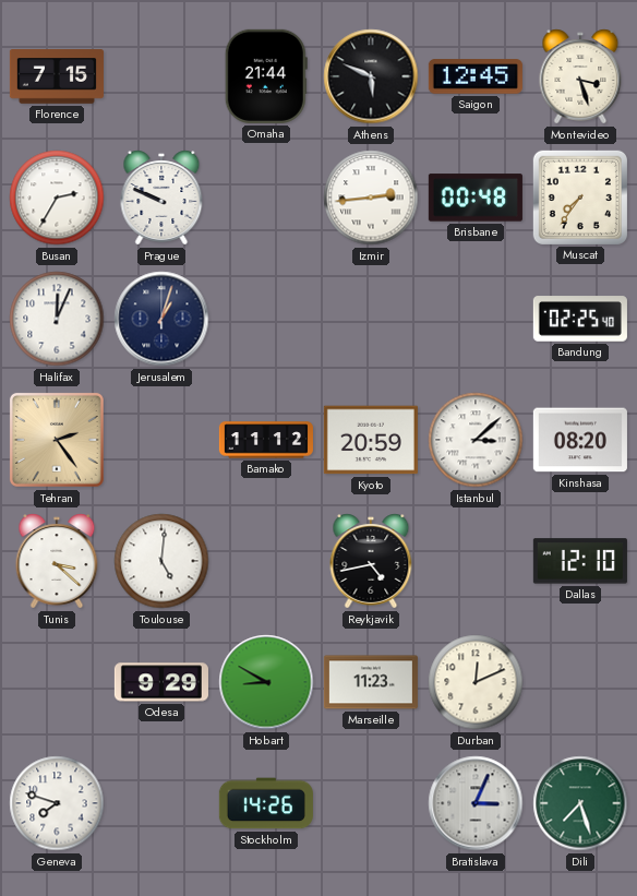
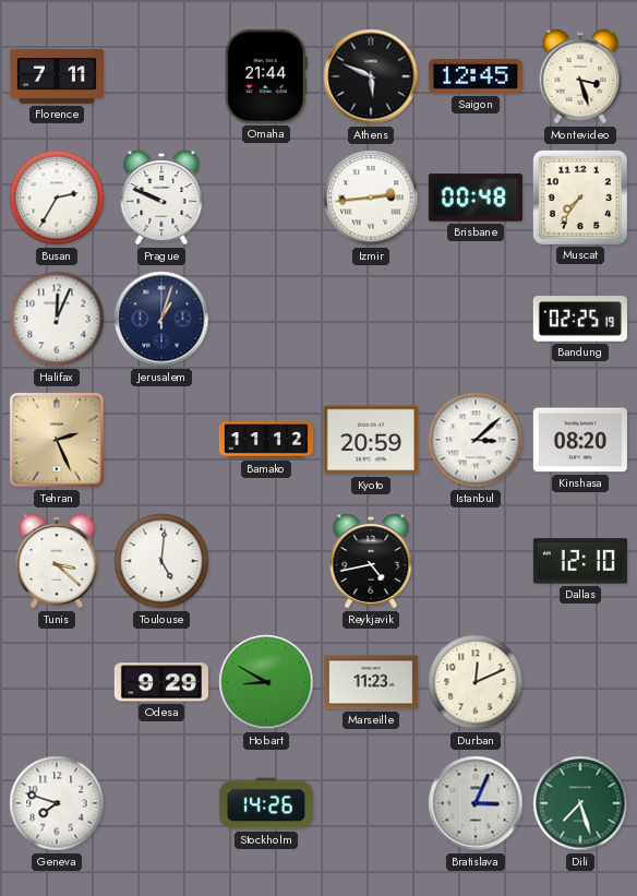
Florence: 7:15 -> 7:11 (57, 76)
Bandung: 02:25:40 -> 02:25:19 (580, 319)
Tehran: 2:24 -> 2:26 (57, 440)
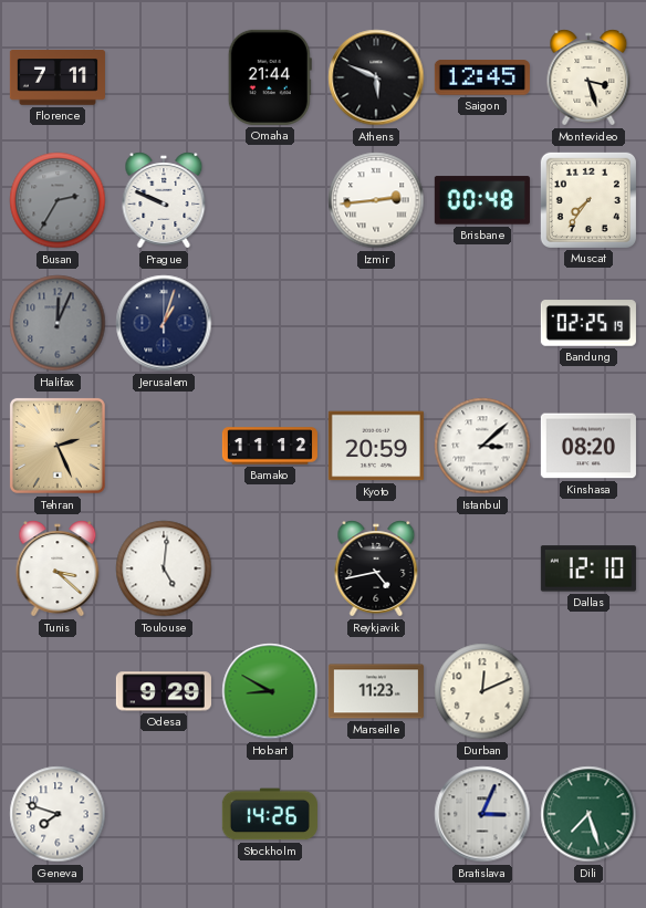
Busan dial: white -> grey (58, 200)
Halifax dial: white -> grey (58, 323)
